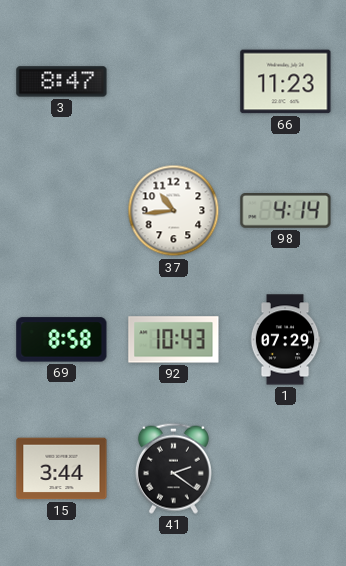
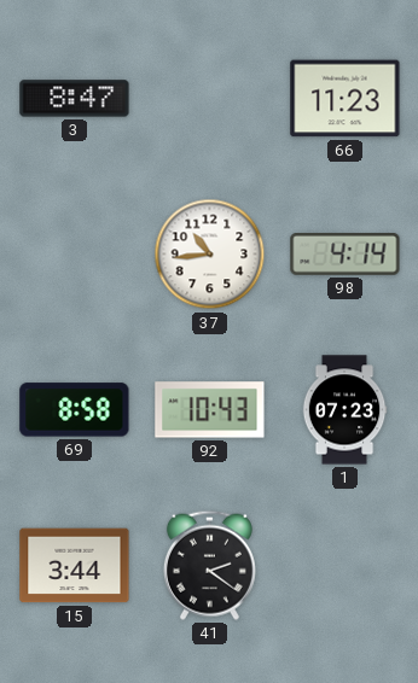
1: 07:29 -> 07:23 (344, 410)
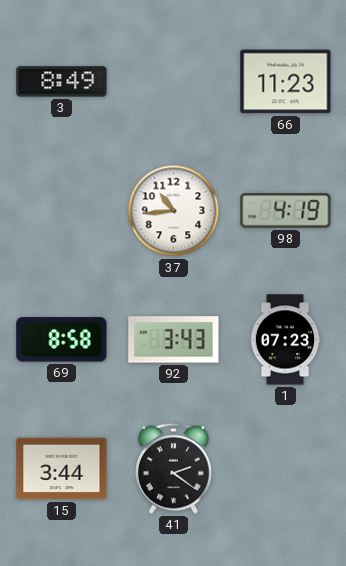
3: 8:47 -> 8:49 (62, 82)
98: 4:14 -> 4:19 (286, 211)
92: 10:43 -> 3:43 (174, 340)
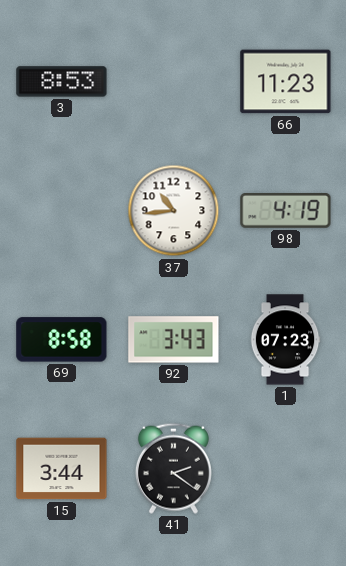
3: 8:49 -> 8:53 (62, 82)
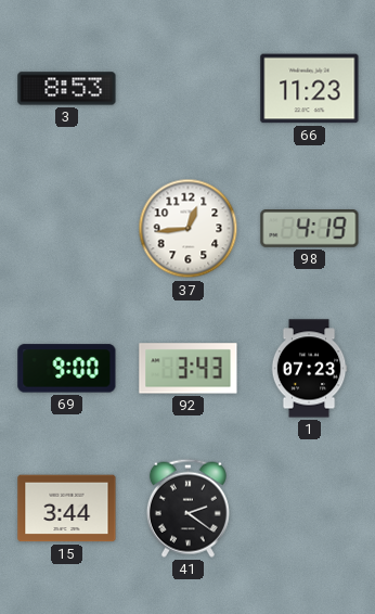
37: 10:44 -> 12:44 (189, 229)
69: 8:58 -> 9:00 (67, 369)
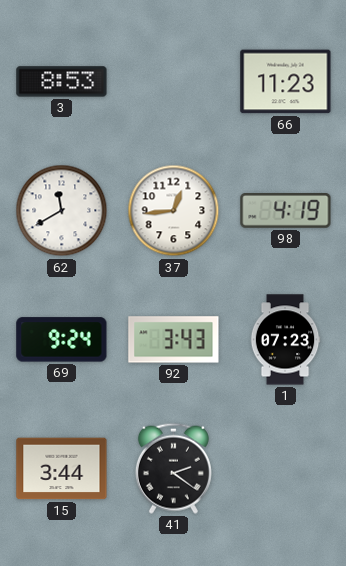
62: none -> 11:40 (62, 211)
69: 9:00 -> 9:24 (62, 340)
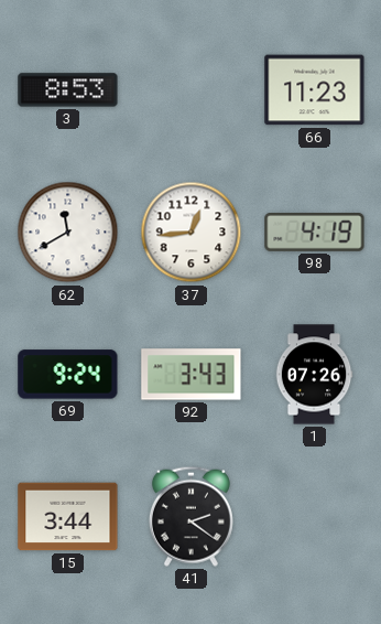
1: 07:23 -> 07:26 (314, 375)
